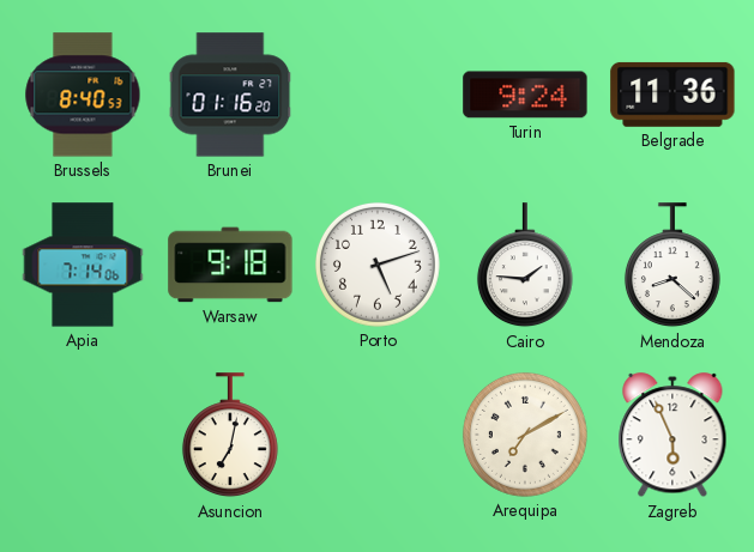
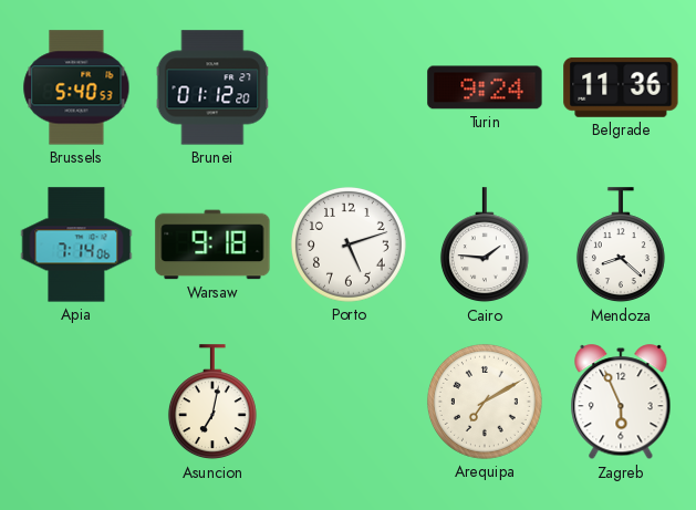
Brussels: 8:40 -> 5:40 (76, 87)
Brunei: 01:16 -> 01:12 (212, 87)
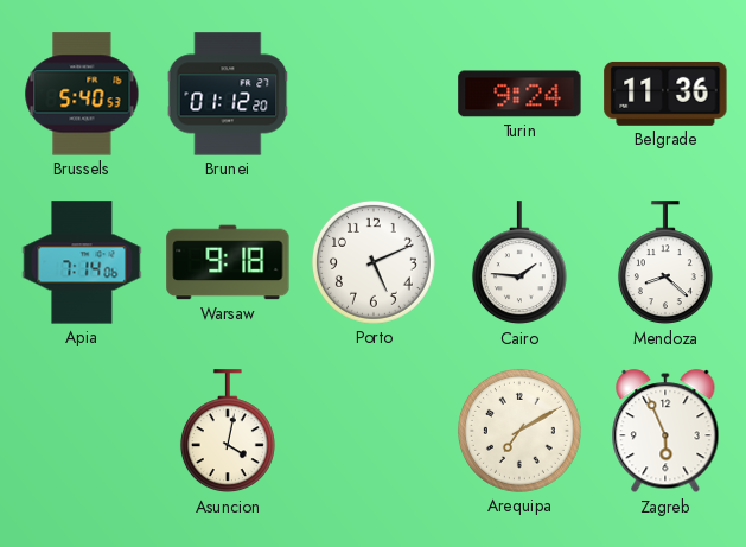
Porto: 5:12 -> 5:11 (374, 262)
Asuncion: 7:02 -> 4:02 (228, 432)
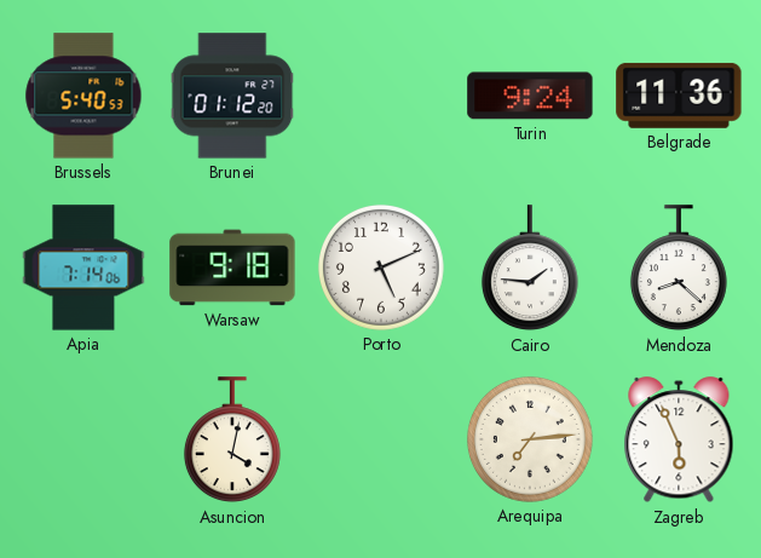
Arequipa: 7:10 -> 7:14 (530, 439)
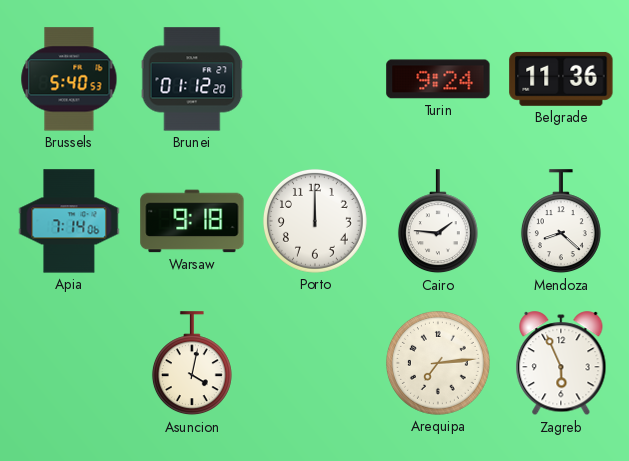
Porto: 5:11 -> 12:00 (315, 221)
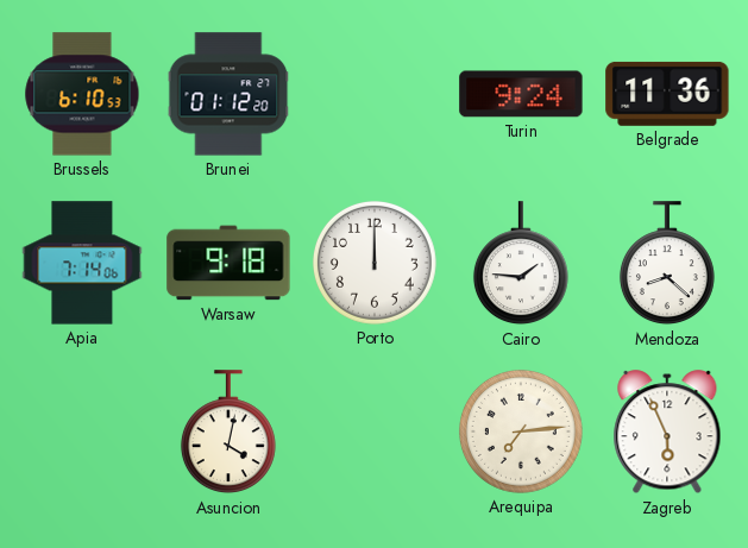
Brussels: 5:40 -> 6:10 (82, 94)
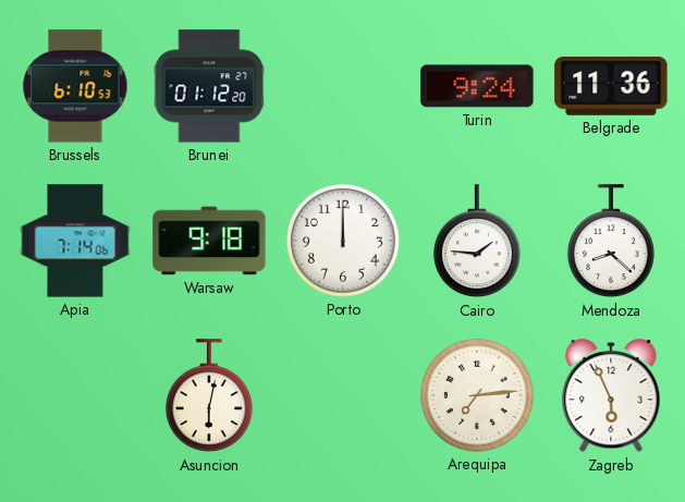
Asuncion: 4:02 -> 6:02 (209, 396)
